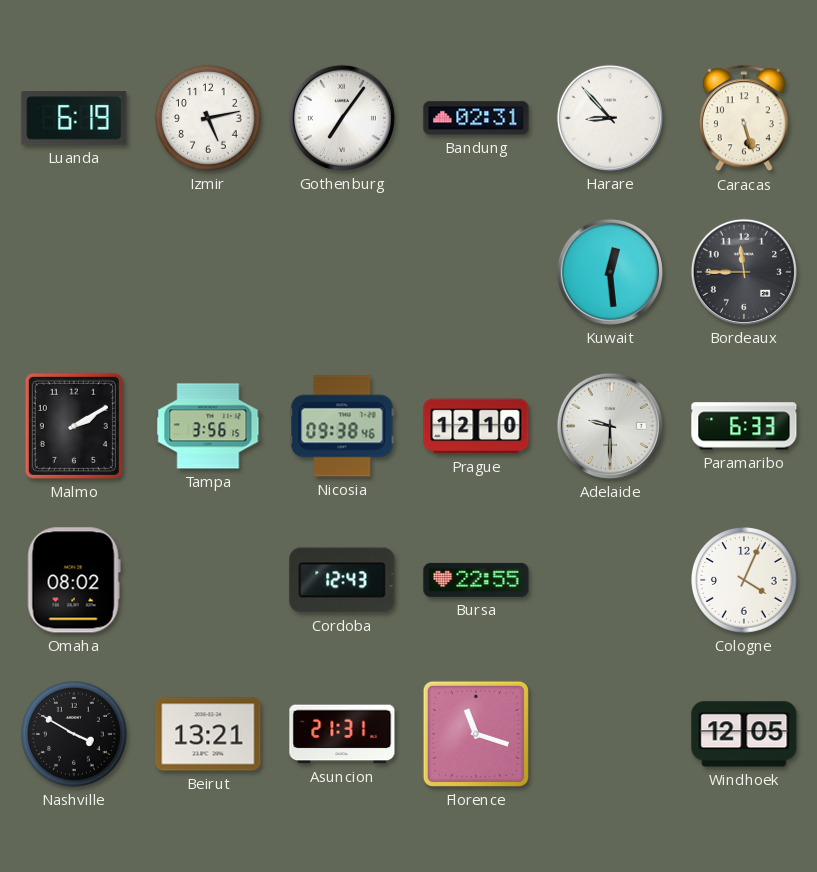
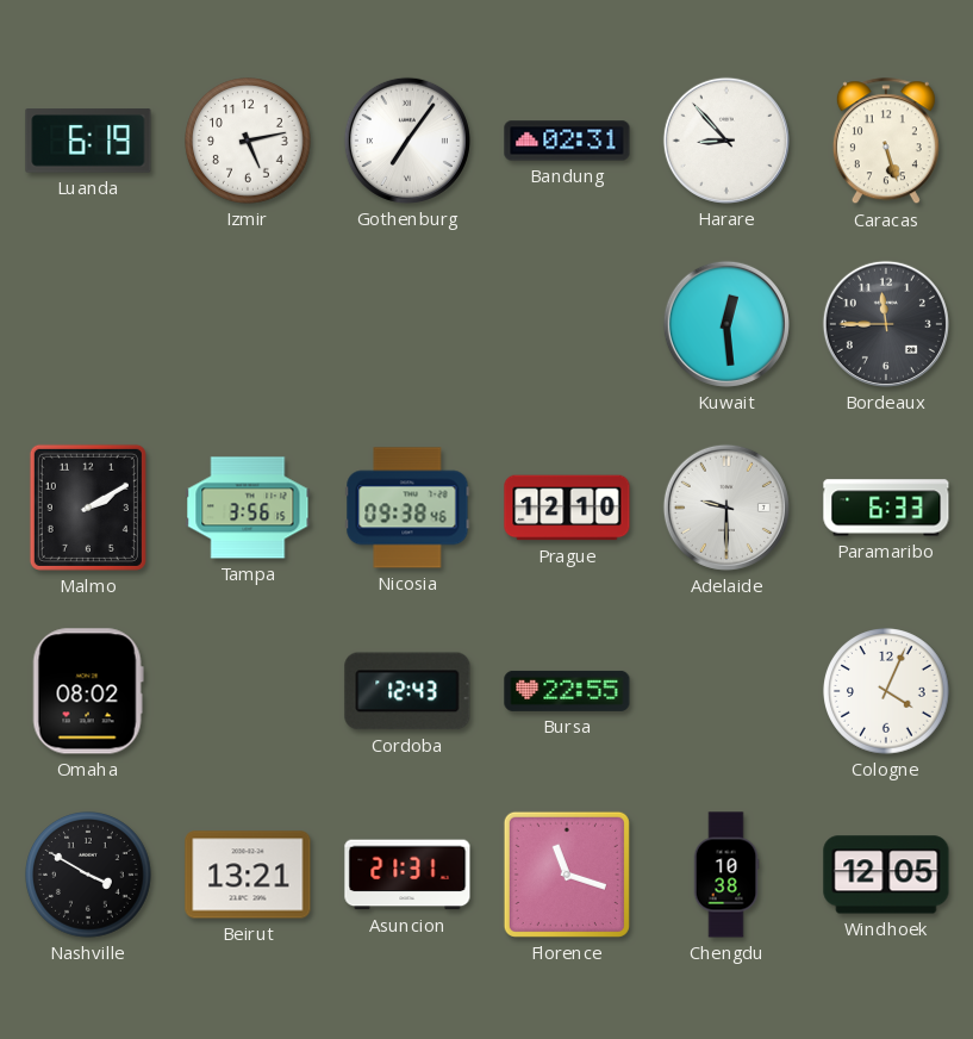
Chengdu: none -> 10:38 (726, 875)
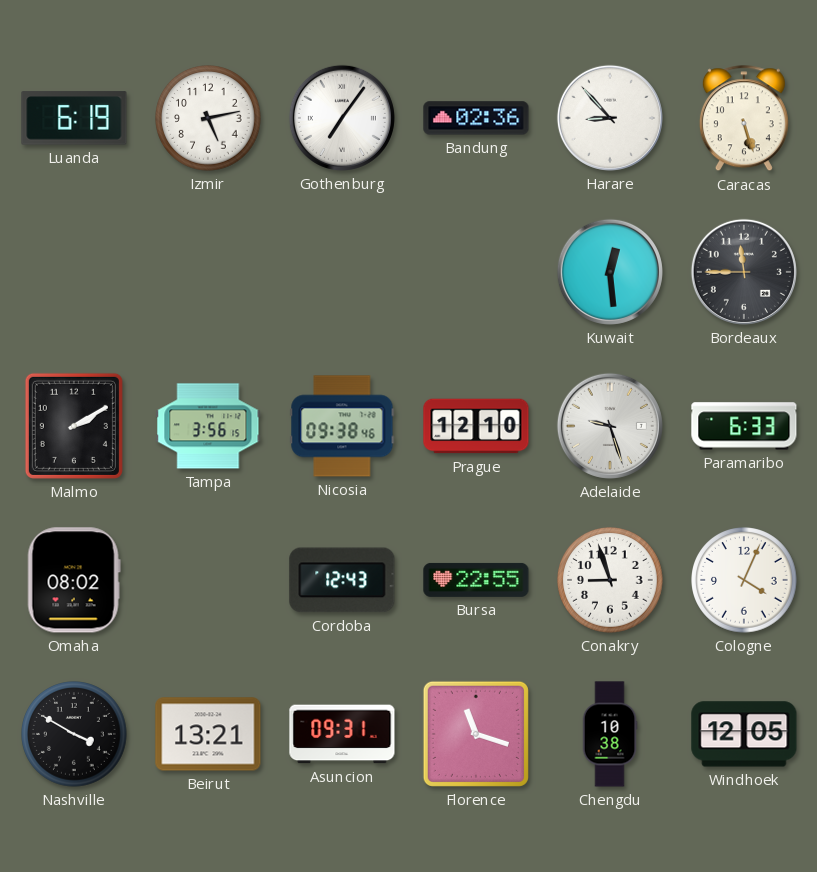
Bandung: 02:31 -> 02:36 (476, 118)
Adelaide: 9:30 -> 9:27 (610, 426)
Conakry: none -> 8:57 (610, 580)
Asuncion: 21:31 -> 09:31 (342, 734)
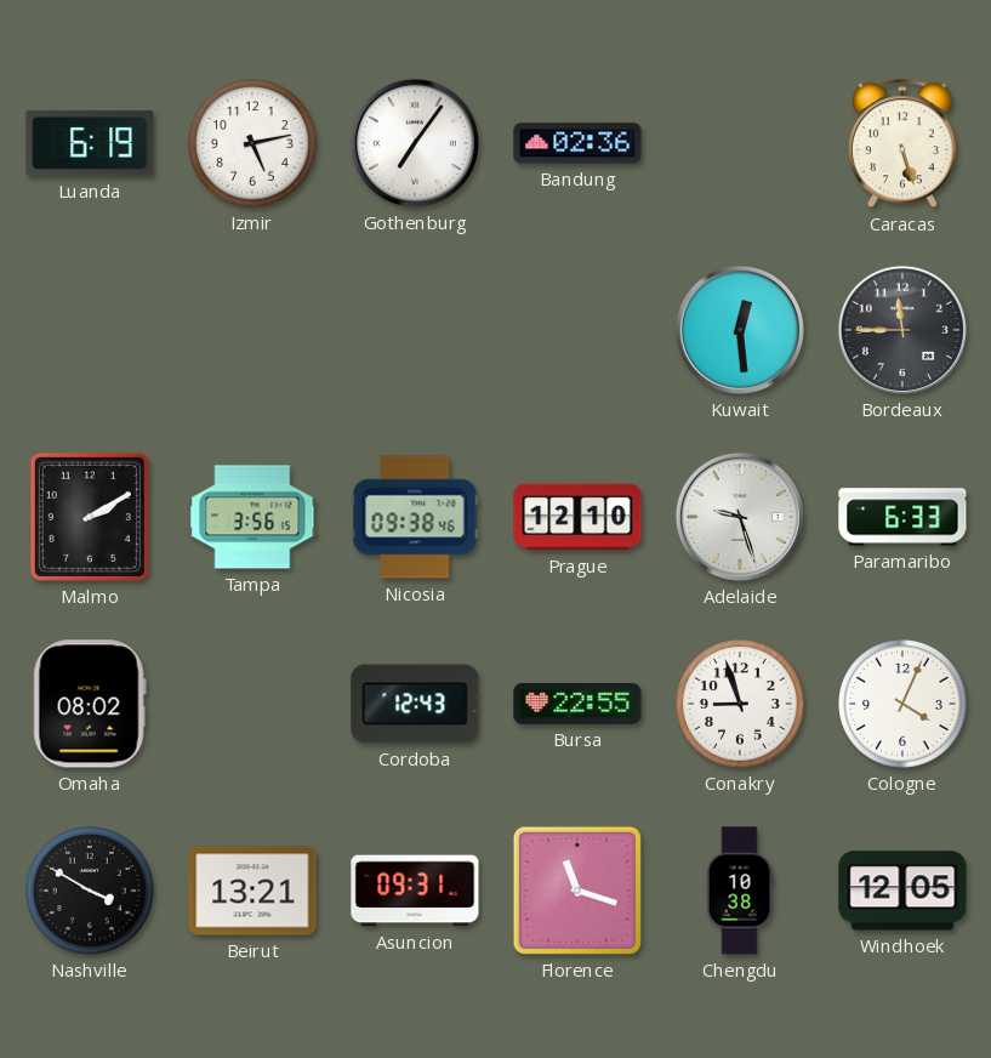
Harare: 8:53 -> none (610, 118)
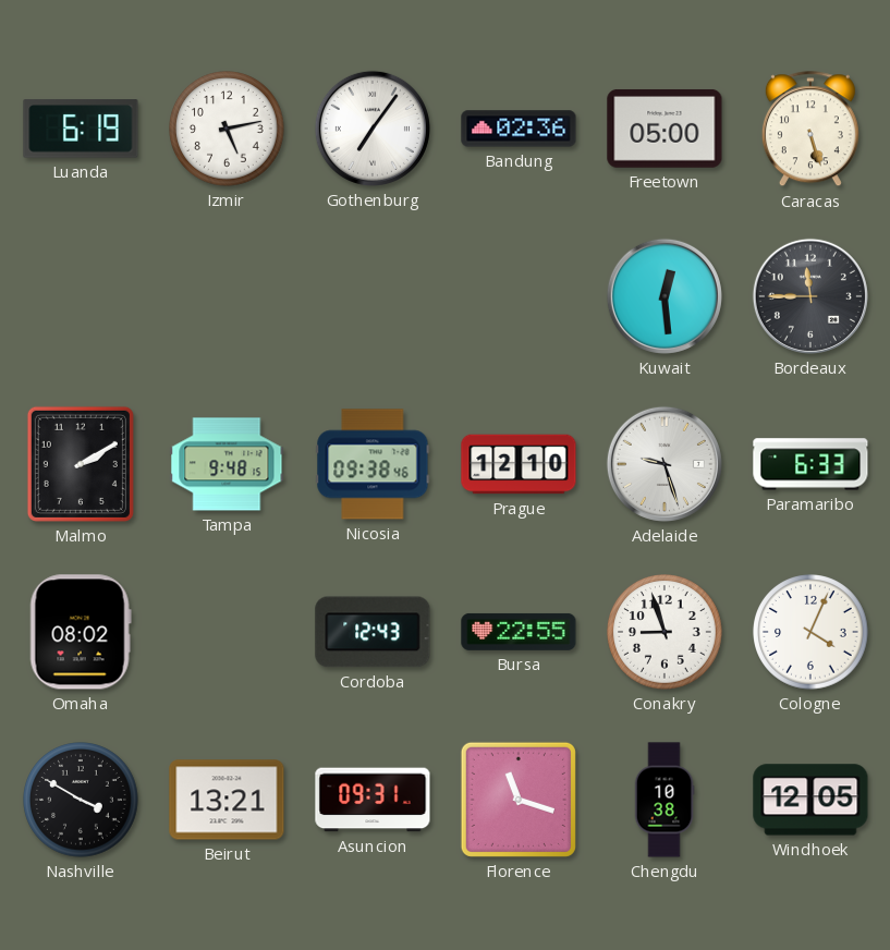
Freetown: none -> 05:00 (665, 129)
Tampa: 3:56 -> 9:48 (227, 464)
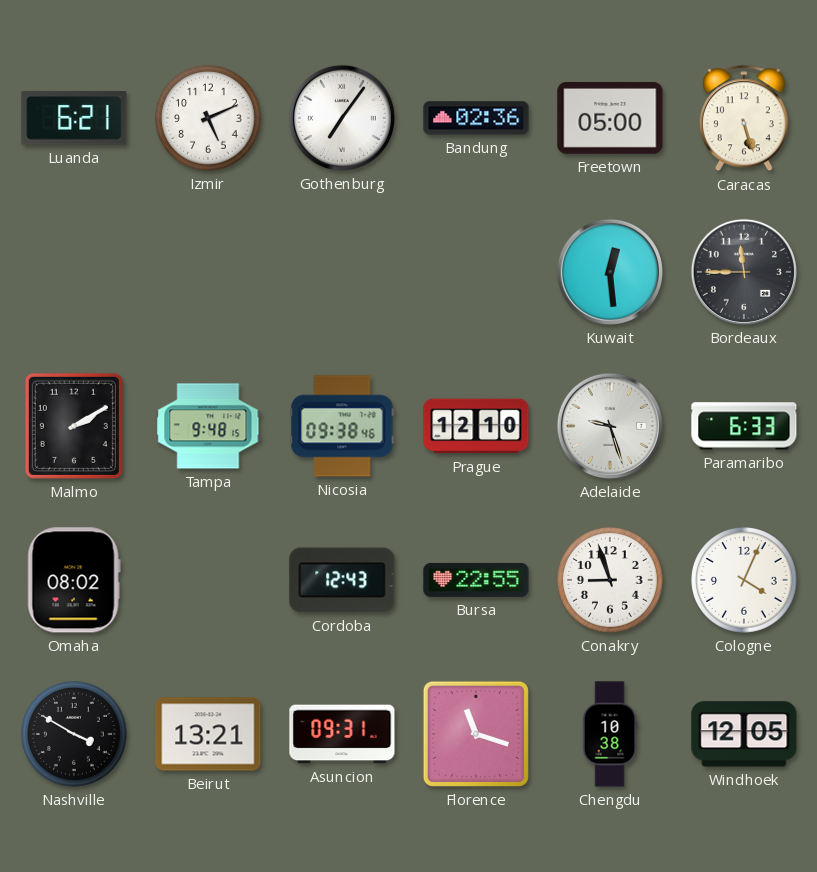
Luanda: 6:19 -> 6:21 (74, 118)
Izmir: 5:13 -> 5:11 (208, 118)
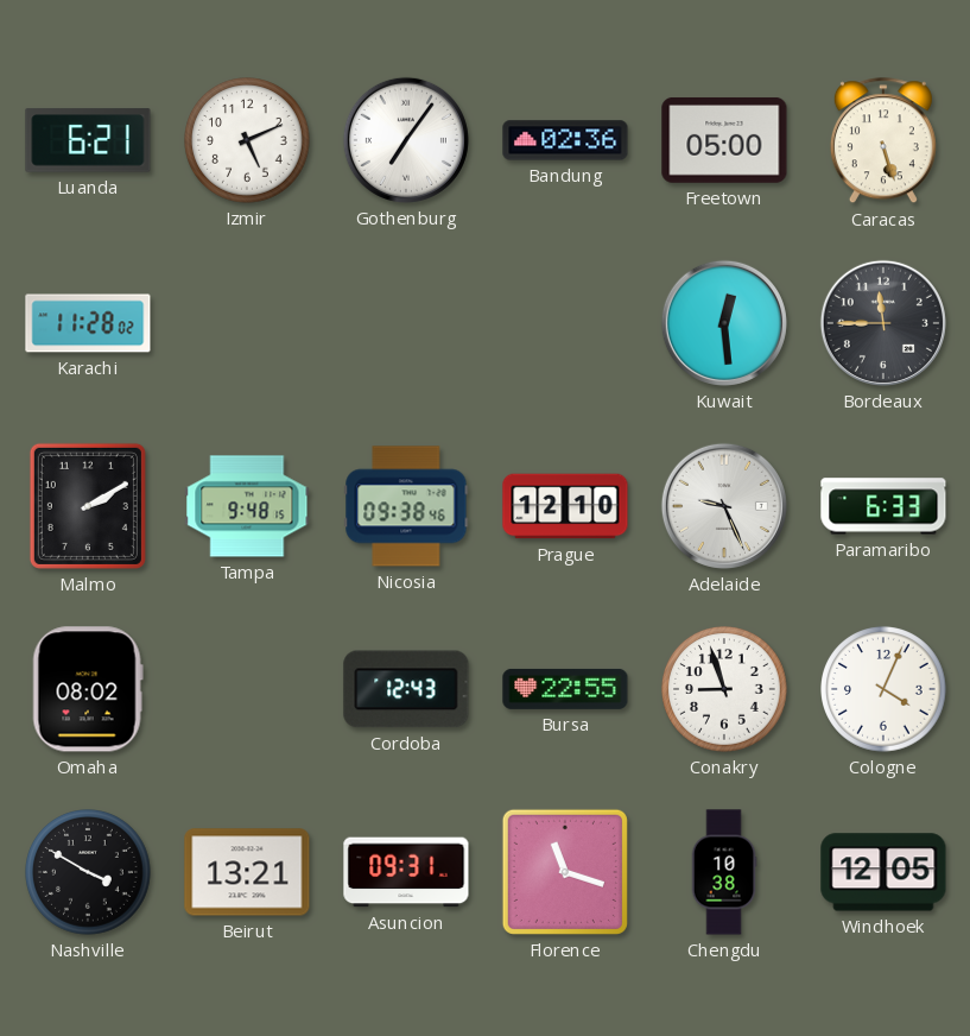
Karachi: none -> 11:28 (88, 323)
Adelaide: 9:27 -> 9:26 (724, 506)
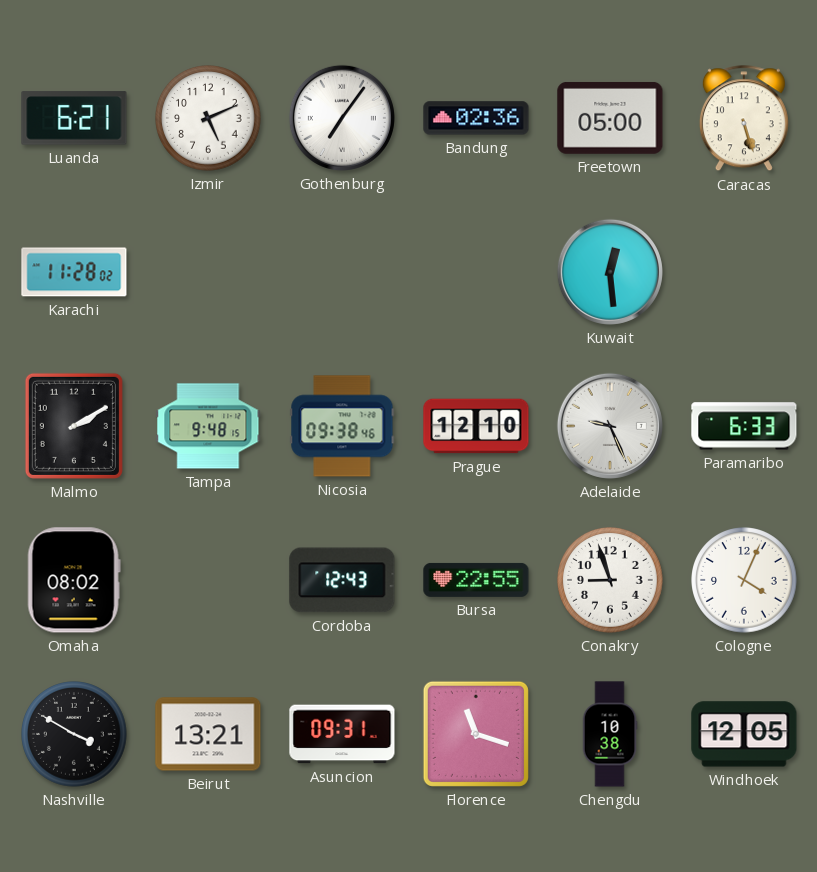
Bordeaux: 11:45 -> none (883, 323)
